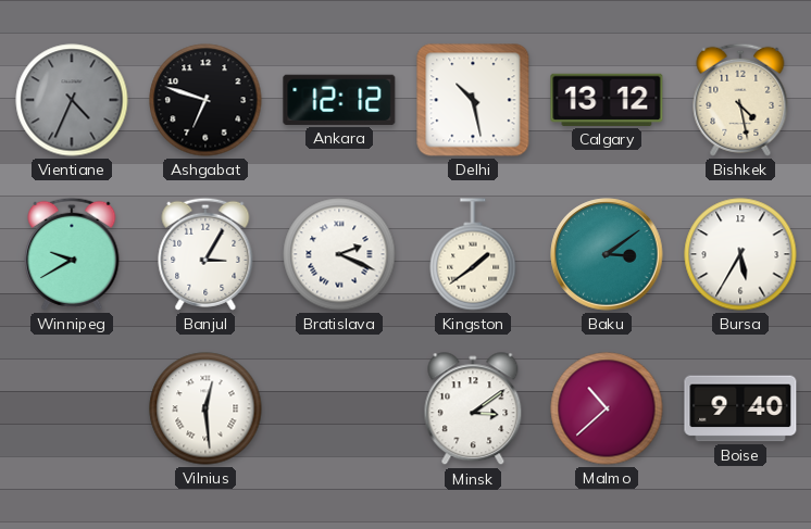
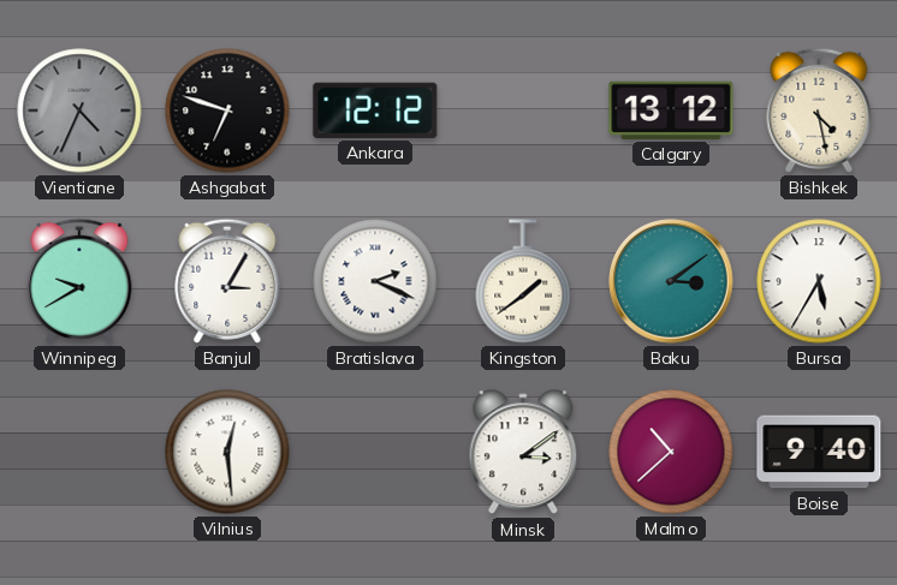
Delhi: 10:28 -> none (473, 100)
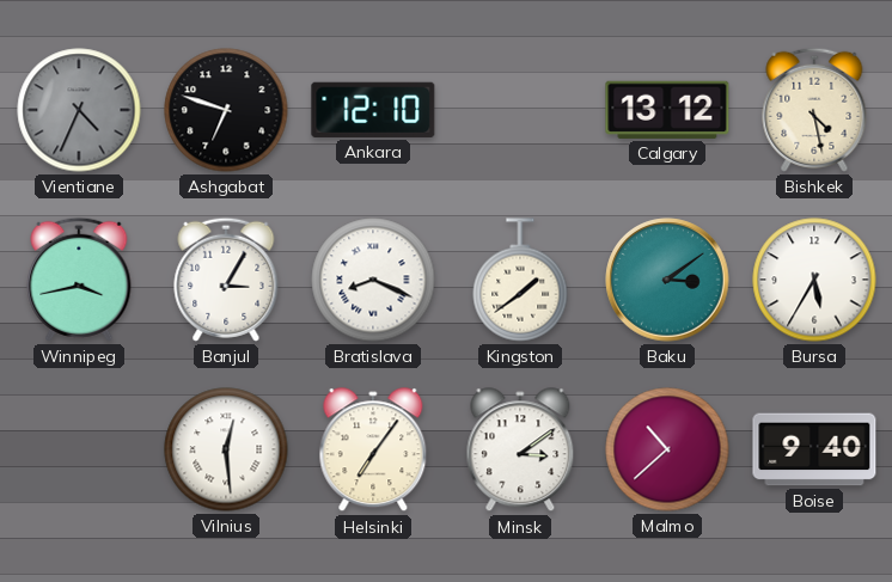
Ankara: 12:12 -> 12:10 (373, 110)
Winnipeg: 9:40 -> 3:43 (79, 280)
Bratislava: 2:19 -> 8:19 (373, 280)
Helsinki: none -> 7:06 (373, 451)
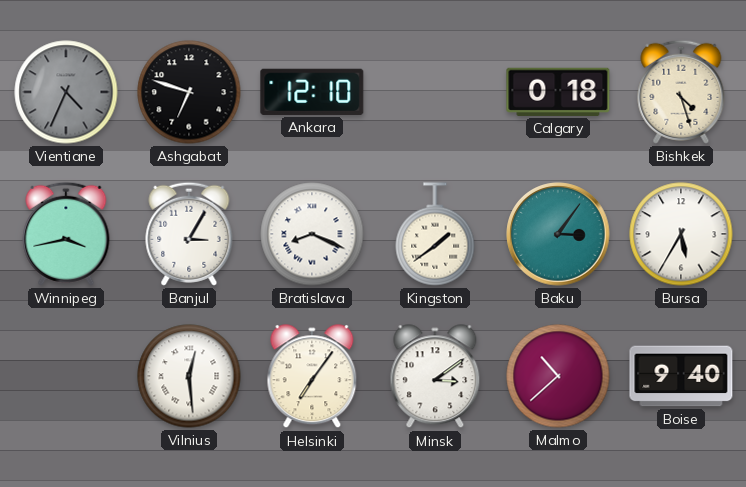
Calgary: 13:12 -> 0:18 (558, 92)
Bishkek: 4:28 -> 4:27 (681, 92)
Baku: 3:09 -> 3:06 (558, 234)
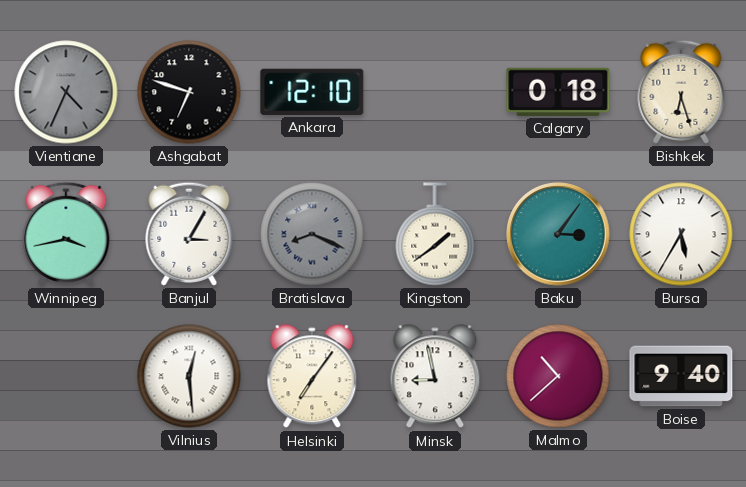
Bishkek: 4:27 -> 6:27 (681, 92)
Bratislava dial: white -> grey (312, 234)
Minsk: 3:09 -> 8:58 (435, 377)
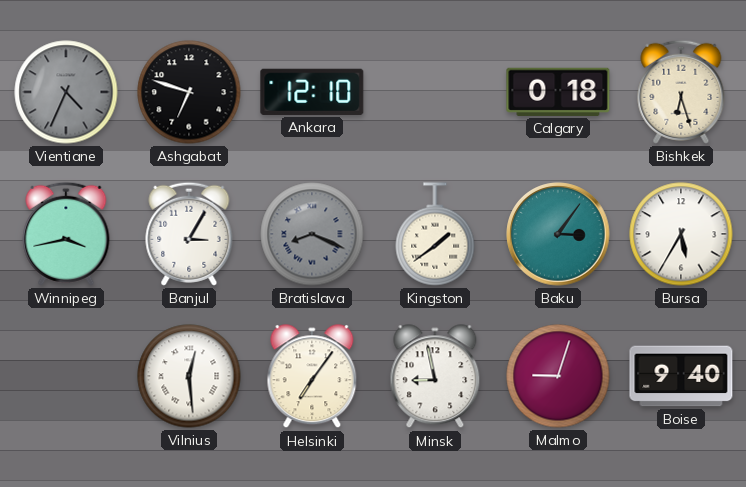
Malmo: 10:38 -> 9:03 (558, 376)
